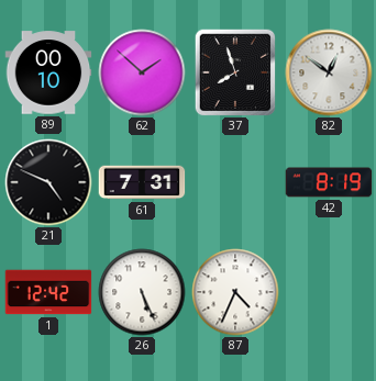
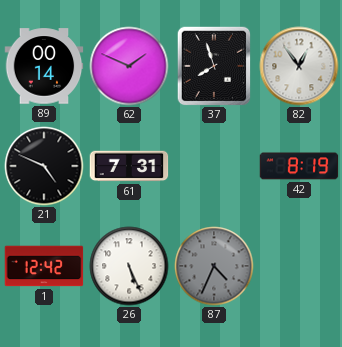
89: 00:10 -> 00:14 (44, 66)
62: 1:52 -> 1:49 (129, 66)
82: 12:51 -> 12:54 (299, 66)
87 dial: white -> grey (214, 266)
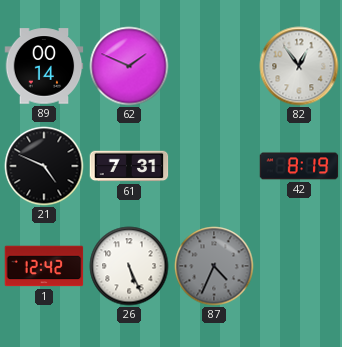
37: 7:57 -> none (214, 66)
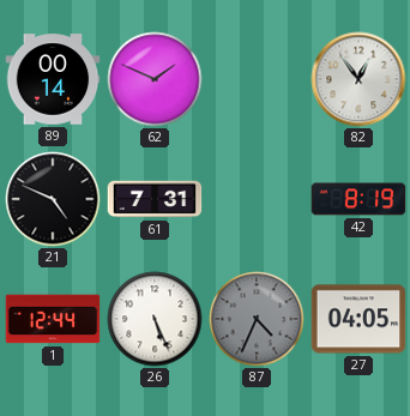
1: 12:42 -> 12:44 (53, 319)
27: none -> 04:05 (358, 319)
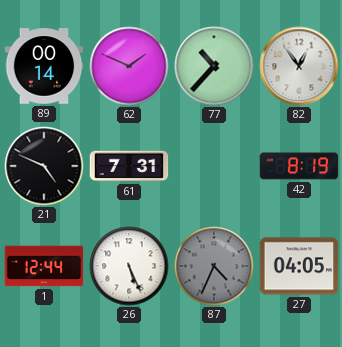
77: none -> 10:37 (214, 66)
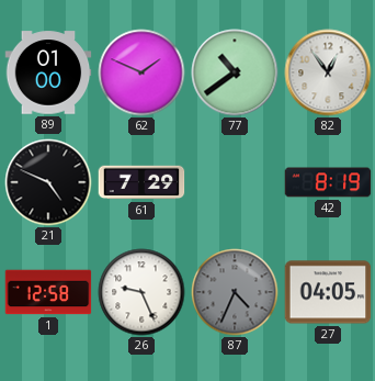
89: 00:14 -> 01:00 (48, 72)
77: 10:37 -> 10:39 (235, 72)
61: 7:31 -> 7:29 (141, 182)
1: 12:44 -> 12:58 (48, 292)
26: 5:26 -> 9:26 (141, 292)
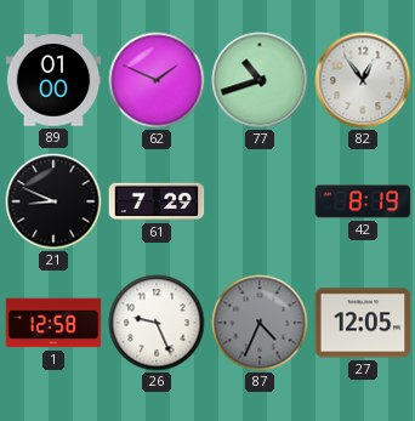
77: 10:39 -> 10:42 (260, 80)
21: 4:49 -> 8:49 (53, 201)
27: 04:05 -> 12:05 (363, 323)
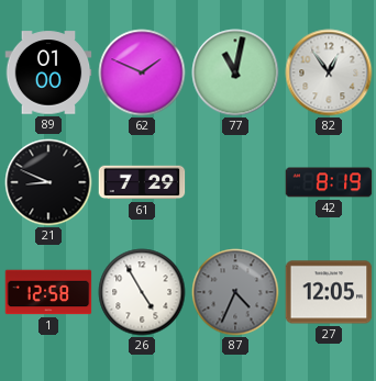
77: 10:42 -> 11:02 (235, 72)
26: 9:26 -> 4:55 (142, 292)
